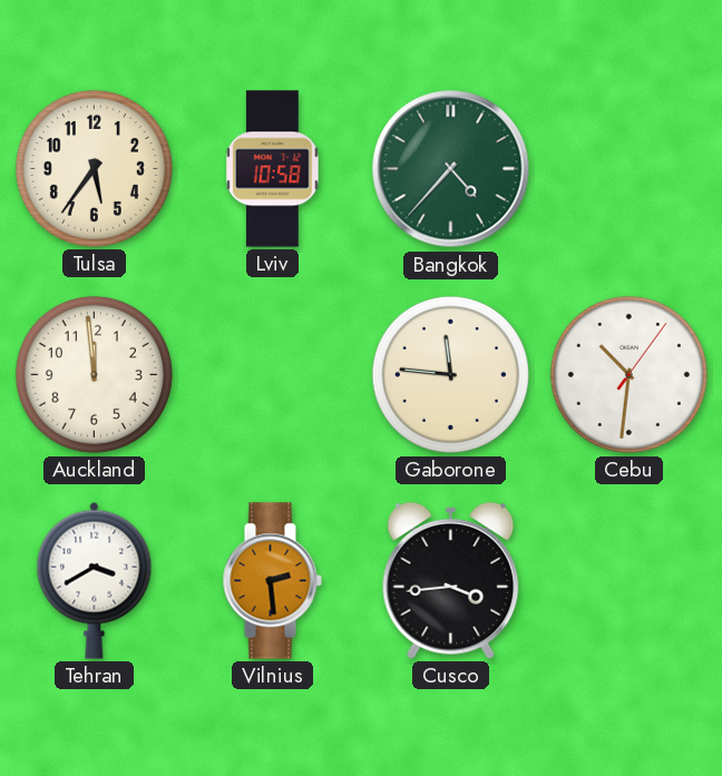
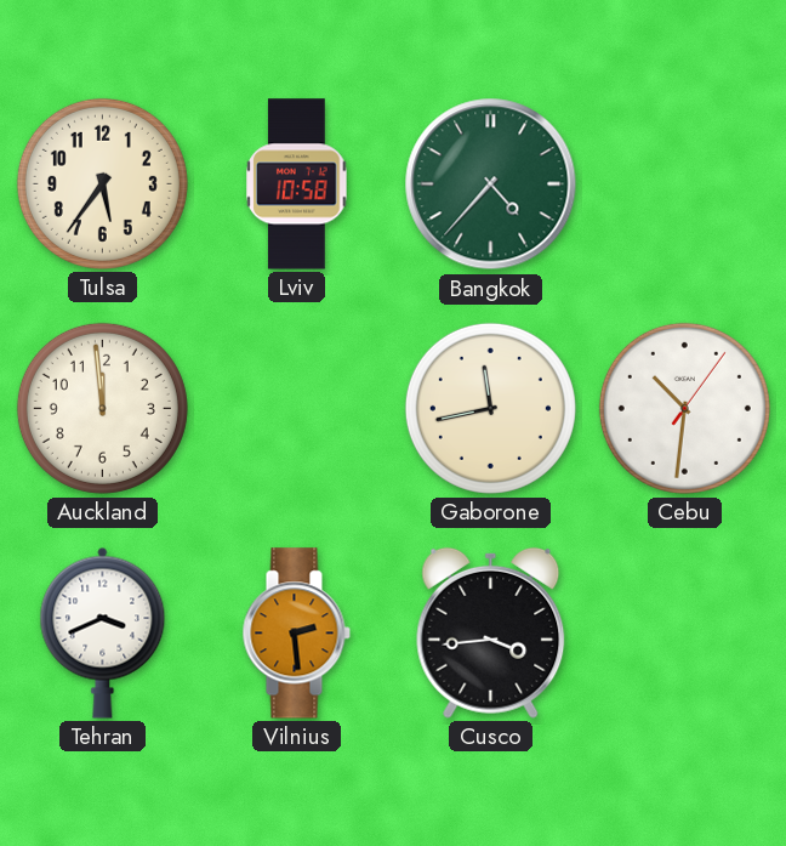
Gaborone: 11:46 -> 11:43 (490, 408)
Tehran: 3:40 -> 3:41 (103, 632)
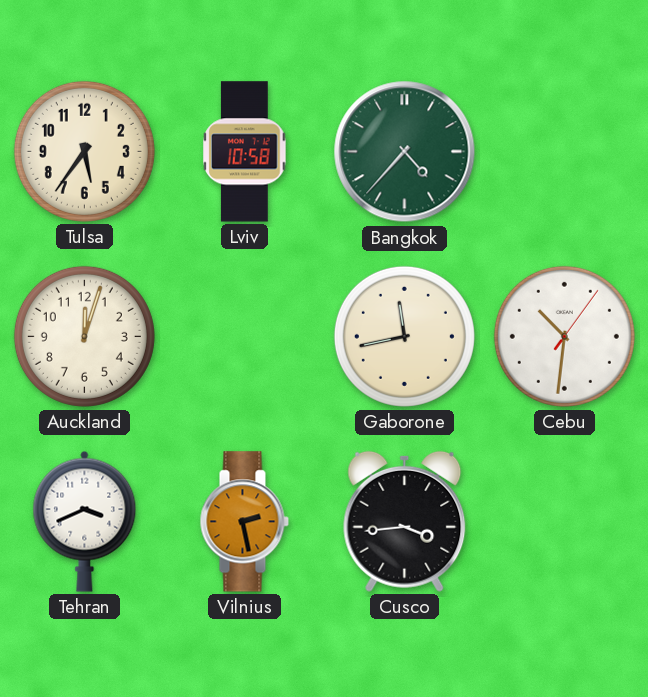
Auckland: 11:59 -> 12:03 (84, 336)
Vilnius: 2:29 -> 2:28 (244, 522)
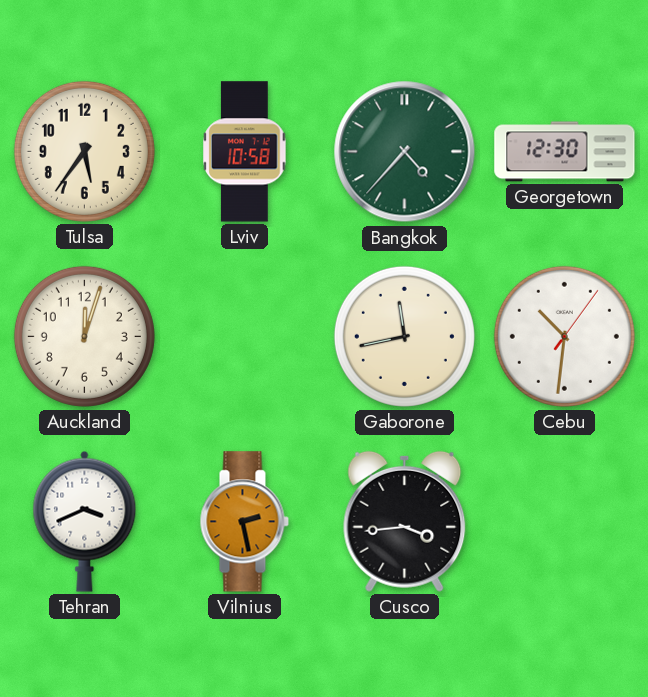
Georgetown: none -> 12:30 (565, 152)
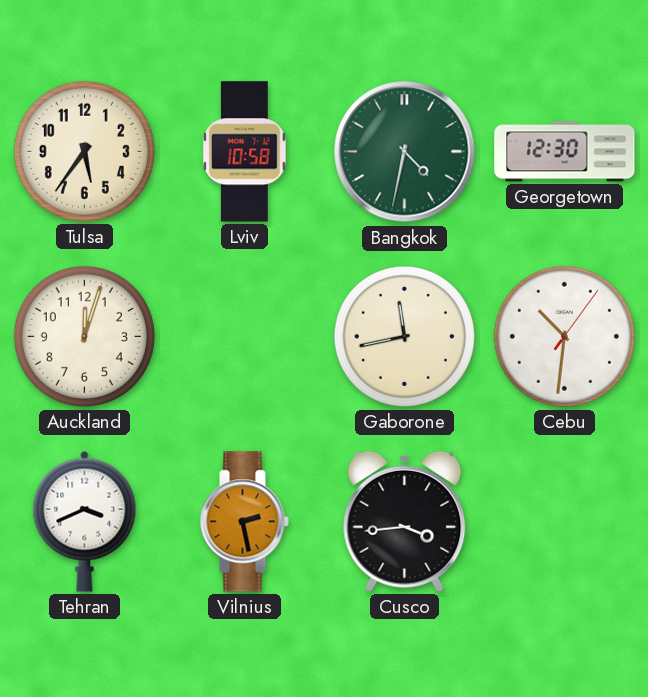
Bangkok: 4:37 -> 4:32 (405, 152)
